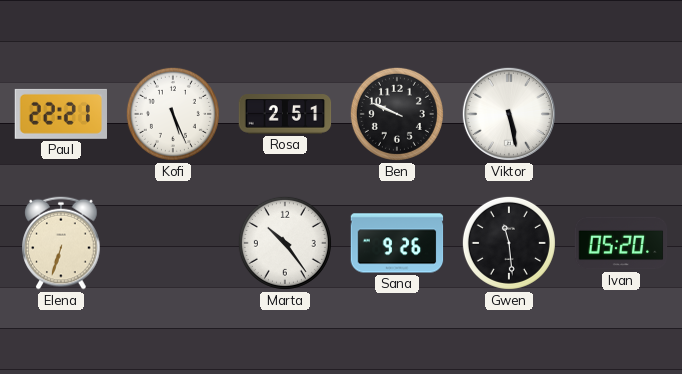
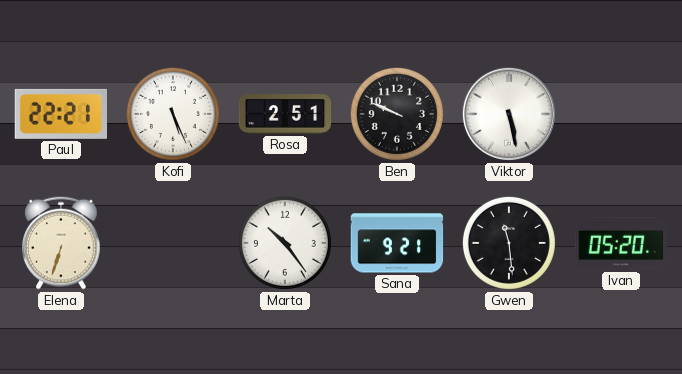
Sana: 9:26 -> 9:21 (397, 243)
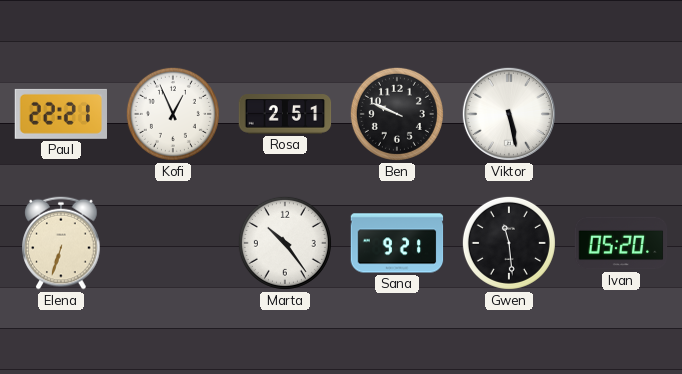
Kofi: 5:26 -> 12:56 (173, 114)
